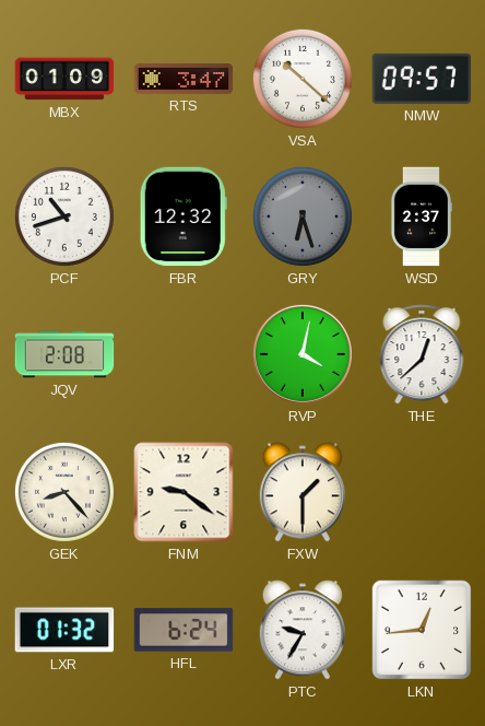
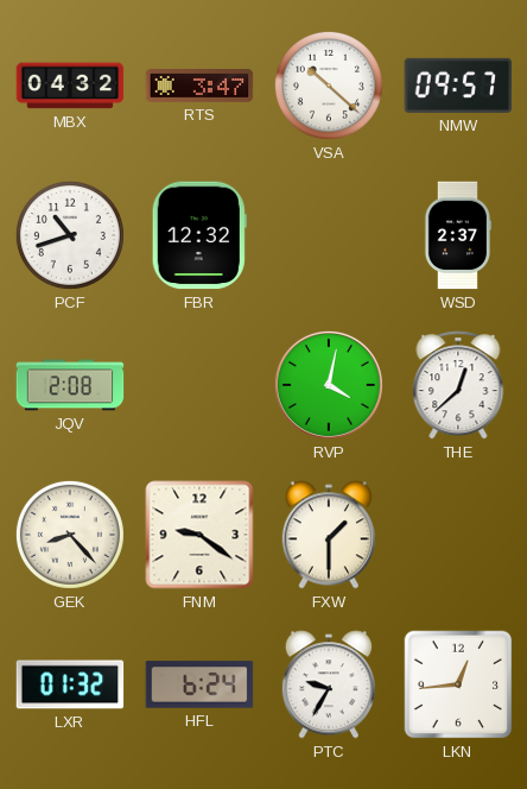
MBX: 01:09 -> 04:32 (70, 86)
GRY: 6:27 -> none (303, 216)
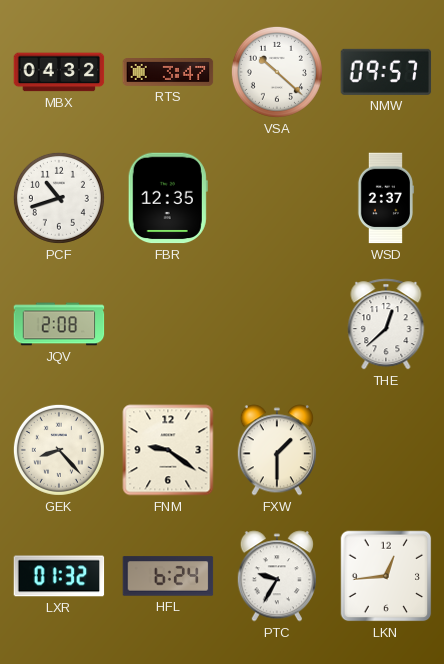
FBR: 12:32 -> 12:35 (168, 198)
RVP: 4:02 -> none (329, 385)
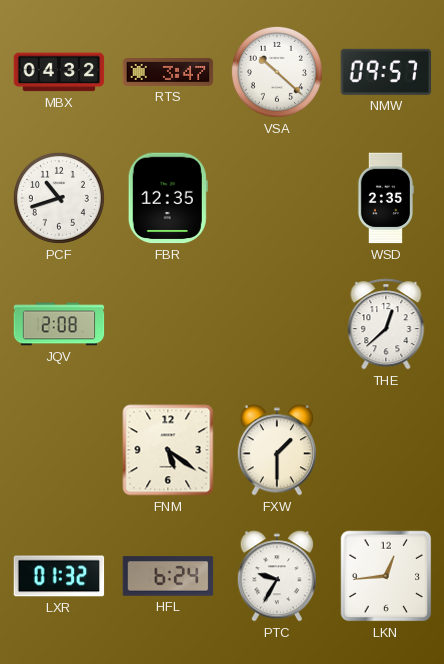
WSD: 2:37 -> 2:35 (385, 198)
GEK: 8:23 -> none (59, 450)
FNM: 9:21 -> 5:21 (168, 450)
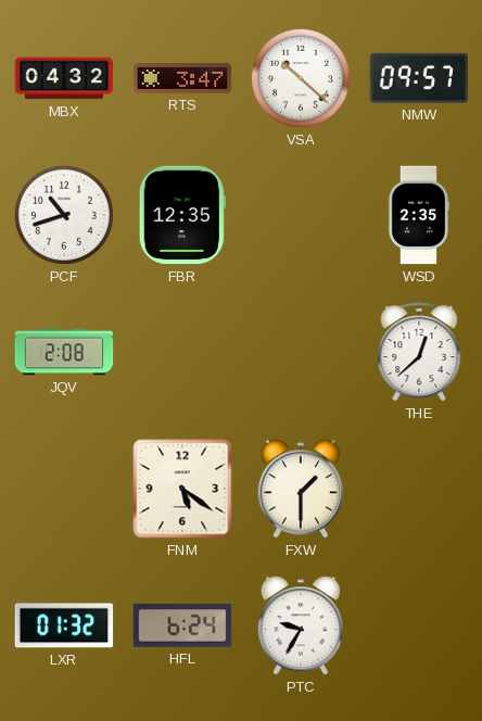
LKN: 12:44 -> none (386, 576)
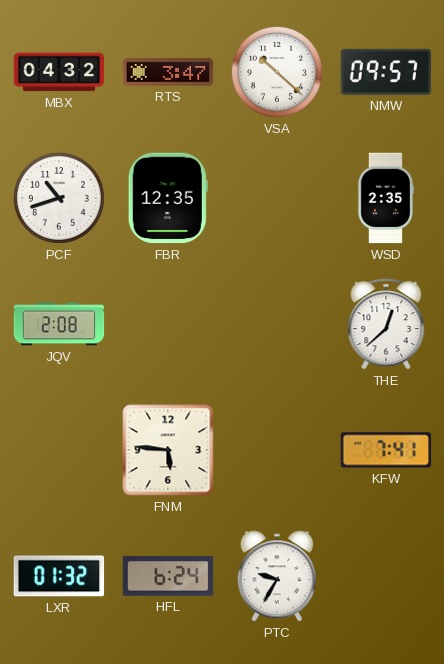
FNM: 5:21 -> 5:46 (168, 450)
FXW: 1:30 -> none (300, 489)
KFW: none -> 7:41 (386, 450)
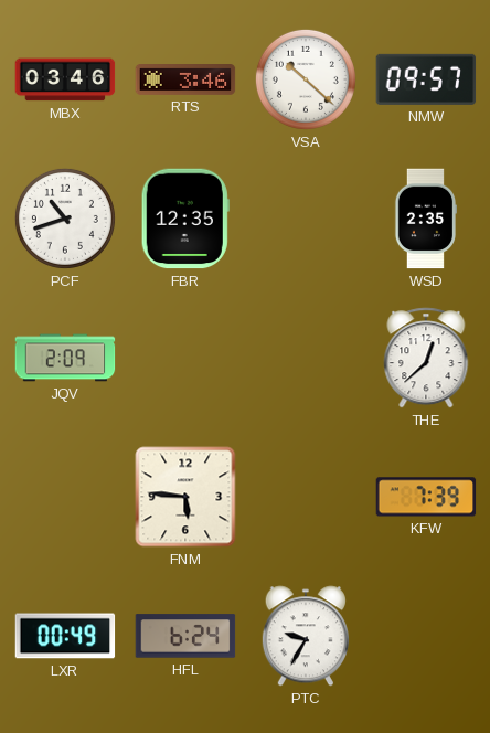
MBX: 04:32 -> 03:46 (65, 79)
RTS: 3:47 -> 3:46 (185, 81)
JQV: 2:08 -> 2:09 (65, 358)
KFW: 7:41 -> 7:39 (426, 497)
LXR: 01:32 -> 00:49 (65, 636)
